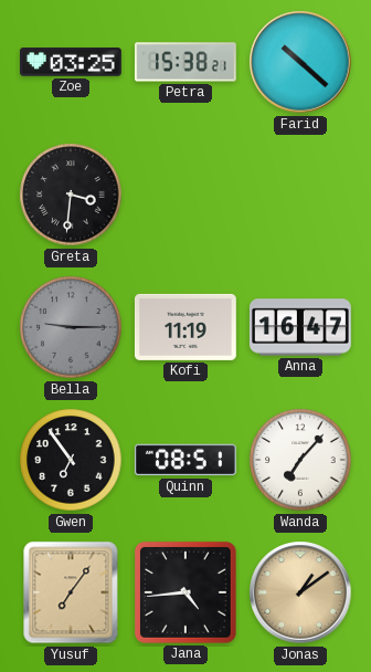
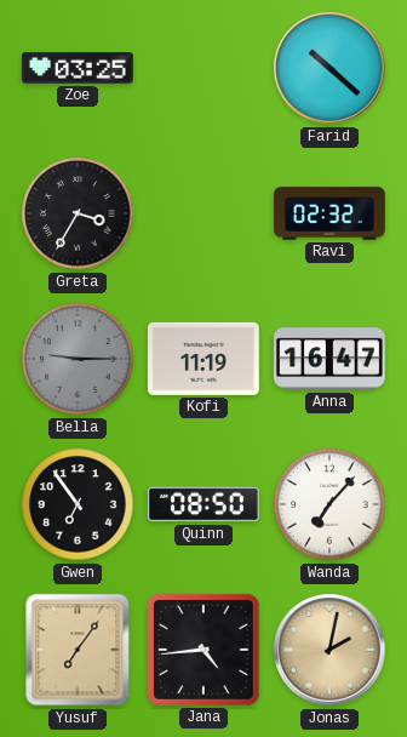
Petra: 15:38 -> none (185, 62)
Greta: 3:31 -> 3:35 (78, 213)
Ravi: none -> 02:32 (329, 213)
Quinn: 08:51 -> 08:50 (203, 504)
Jonas: 1:09 -> 2:02 (329, 650)
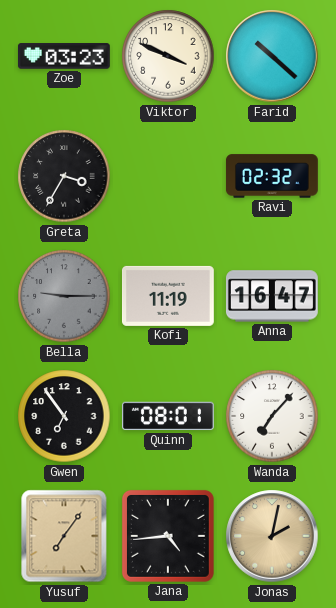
Zoe: 03:25 -> 03:23 (64, 56)
Viktor: none -> 3:49 (168, 56)
Quinn: 08:50 -> 08:01 (168, 416)
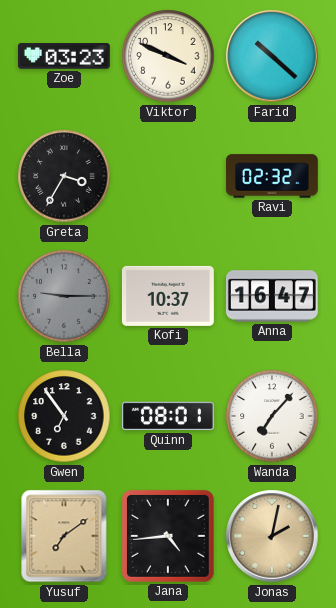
Kofi: 11:19 -> 10:37 (168, 296)
Yusuf: 7:06 -> 7:09 (64, 536)
